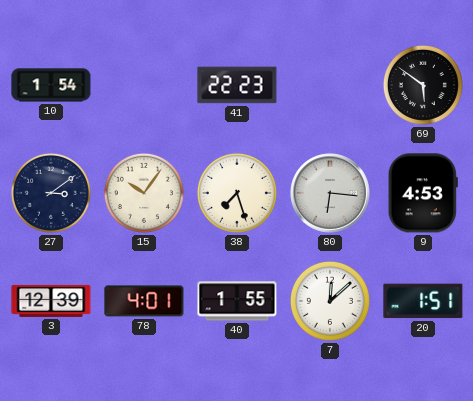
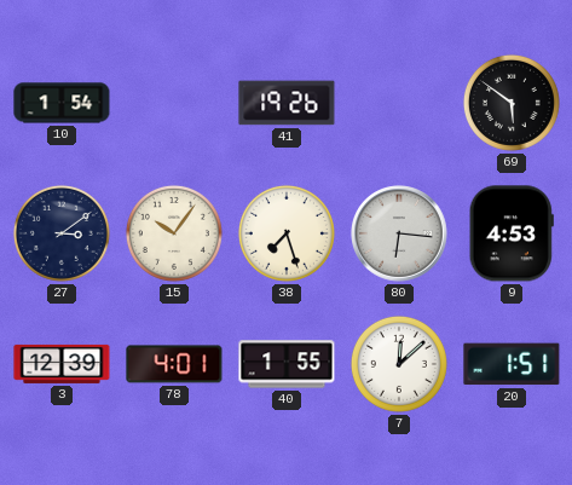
41: 22:23 -> 19:26 (287, 103)
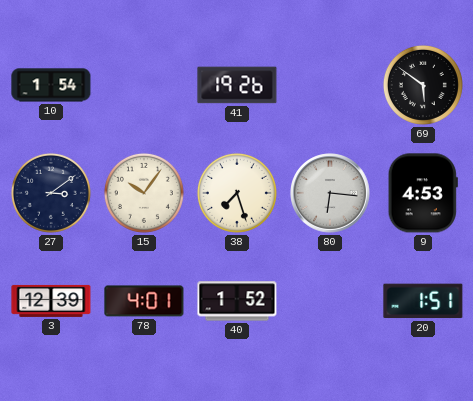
40: 1:55 -> 1:52 (237, 301)
7: 12:08 -> none (399, 364)
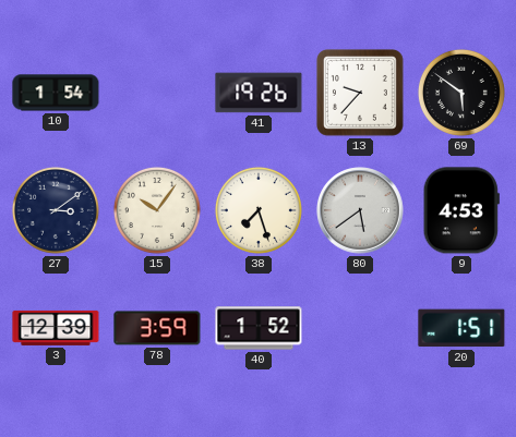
13: none -> 9:37 (361, 94)
80: 6:16 -> 5:39 (360, 210)
78: 4:01 -> 3:59 (157, 328)
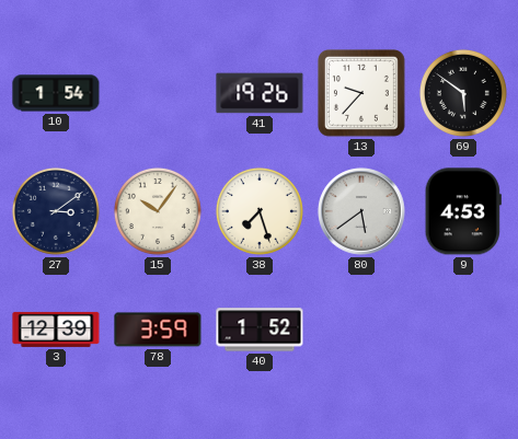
20: 1:51 -> none (461, 328)
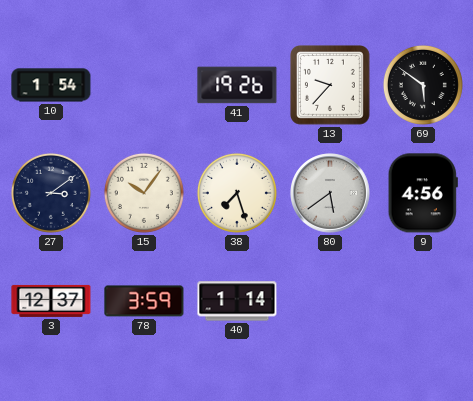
9: 4:53 -> 4:56 (423, 193)
3: 12:39 -> 12:37 (51, 301)
40: 1:52 -> 1:14 (237, 301)
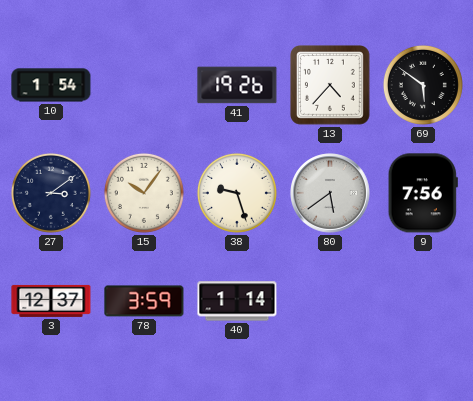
13: 9:37 -> 4:37 (331, 86)
38: 7:27 -> 9:27 (237, 193)
9: 4:56 -> 7:56 (423, 193)
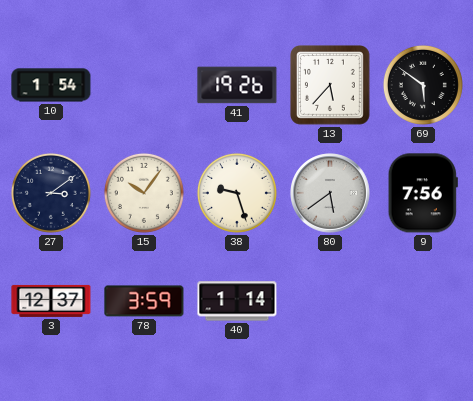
13: 4:37 -> 5:37 (331, 86)
